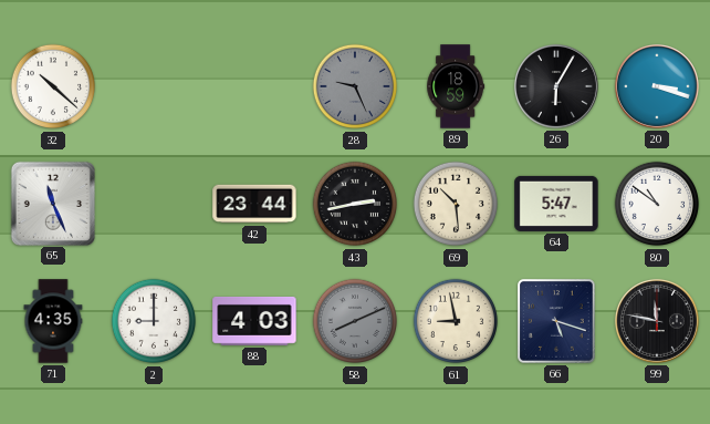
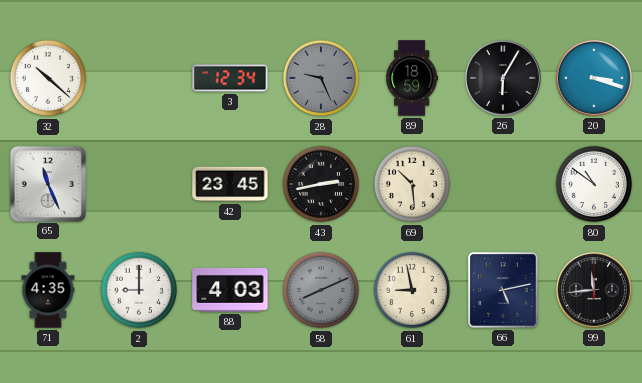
3: none -> 12:34 (230, 78)
42: 23:44 -> 23:45 (230, 184)
64: 5:47 -> none (556, 204)
66: 5:18 -> 5:13 (503, 290)
99: 11:47 -> 11:44 (594, 290)
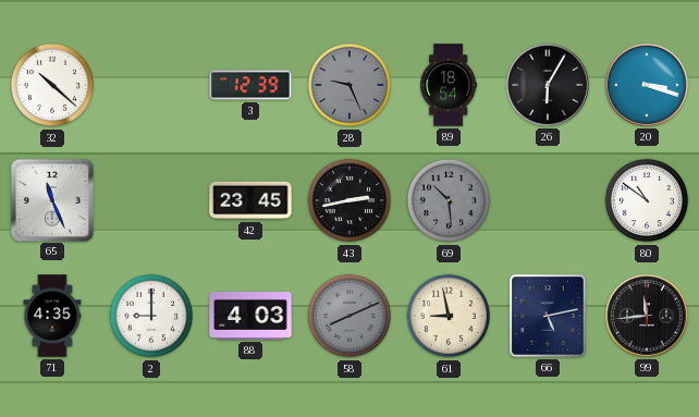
3: 12:34 -> 12:39 (250, 85)
89: 18:59 -> 18:54 (449, 85)
69 dial: cream -> grey (449, 200)
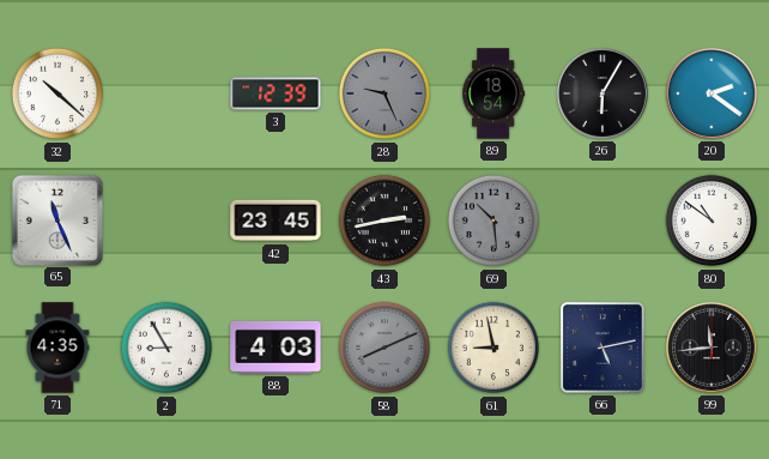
20: 3:18 -> 2:21 (712, 93)
2: 9:00 -> 8:55 (166, 348)
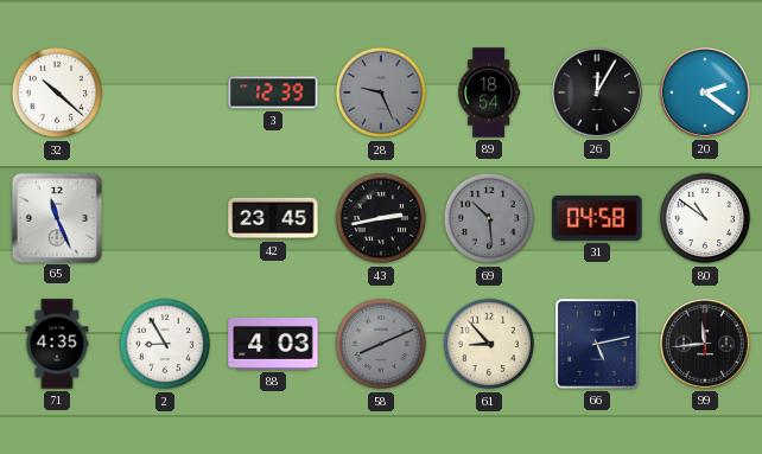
26: 6:05 -> 12:05 (597, 92)
31: none -> 04:58 (597, 218)
61: 8:58 -> 8:53 (489, 344)
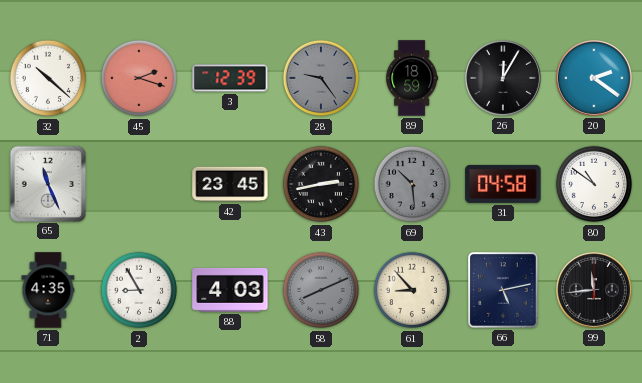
45: none -> 2:18 (139, 78)
28: 9:26 -> 9:24 (321, 78)
89: 18:54 -> 18:59 (412, 78)
